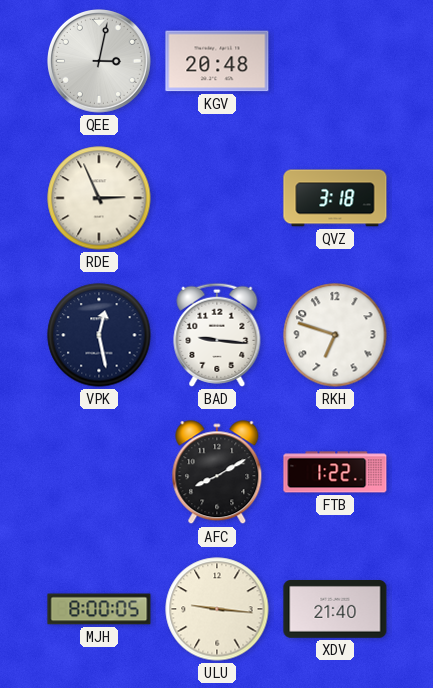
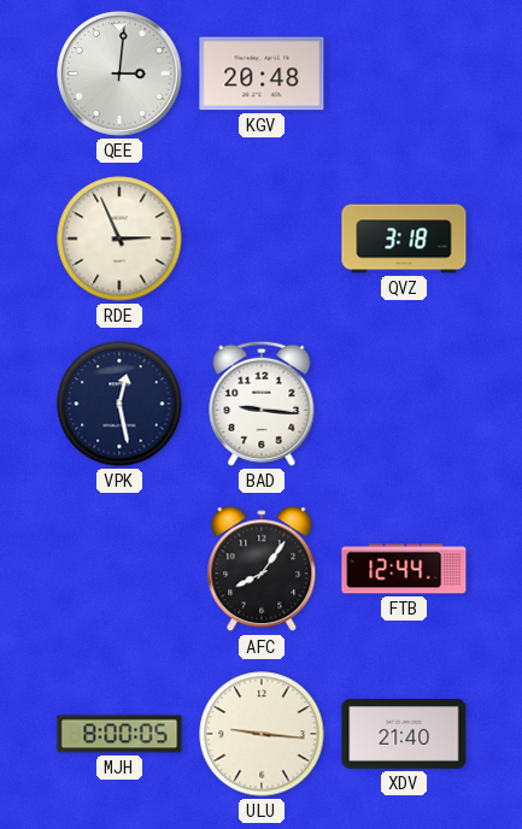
QEE: 3:02 -> 3:01 (121, 75)
RKH: 6:48 -> none (335, 335)
AFC: 8:10 -> 8:06 (262, 570)
FTB: 1:22 -> 12:44 (404, 569)
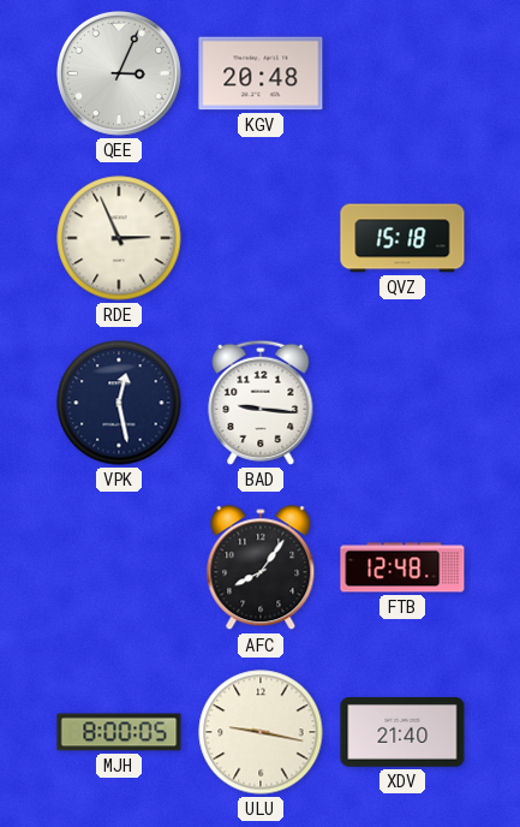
QEE: 3:01 -> 3:04 (120, 75)
QVZ: 3:18 -> 15:18 (402, 238)
FTB: 12:44 -> 12:48 (402, 567)
ULU: 9:16 -> 9:17 (261, 732)
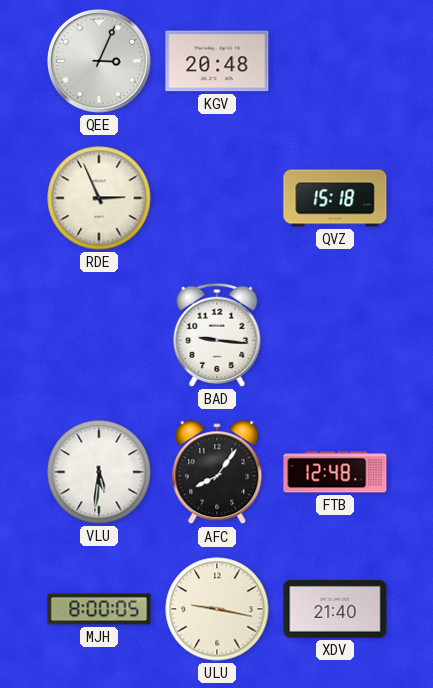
VPK: 12:28 -> none (119, 403)
VLU: none -> 5:31 (99, 472)
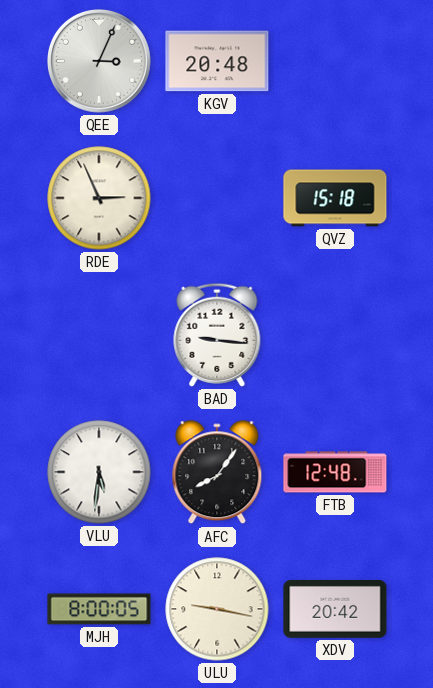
XDV: 21:40 -> 20:42 (335, 610)
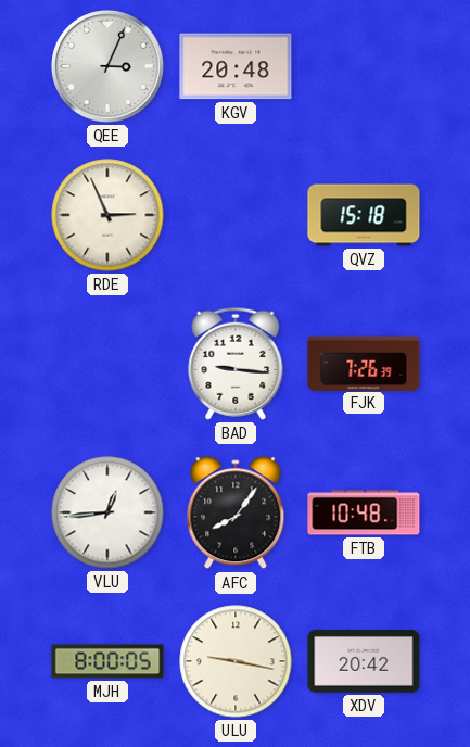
FJK: none -> 7:26 (364, 363)
VLU: 5:31 -> 12:44 (107, 512)
FTB: 12:48 -> 10:48 (364, 512)
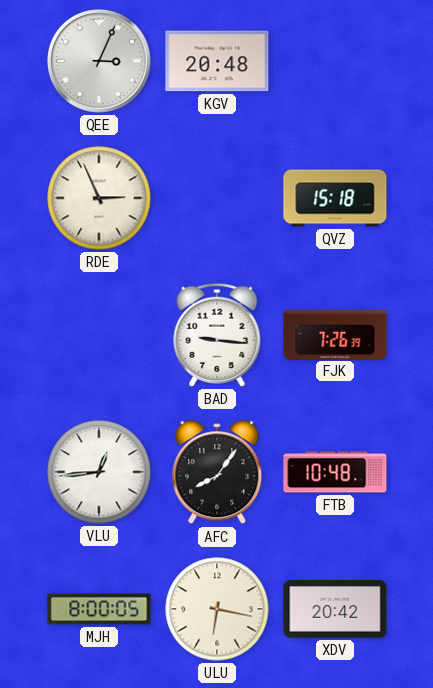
ULU: 9:17 -> 6:17 (217, 609)
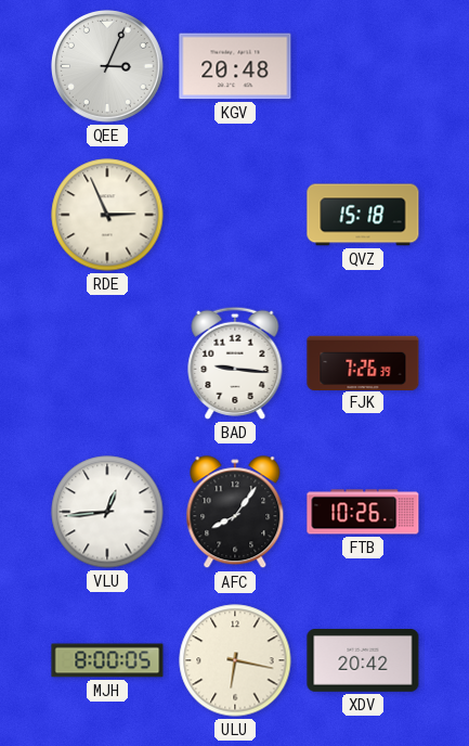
FTB: 10:48 -> 10:26 (363, 512)
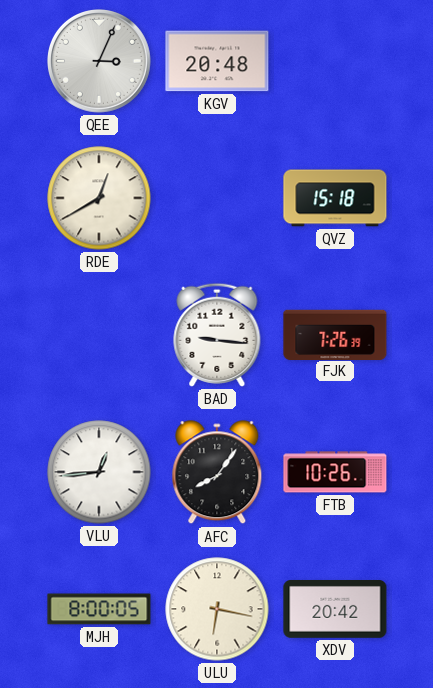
RDE: 2:56 -> 12:40 (99, 198)
